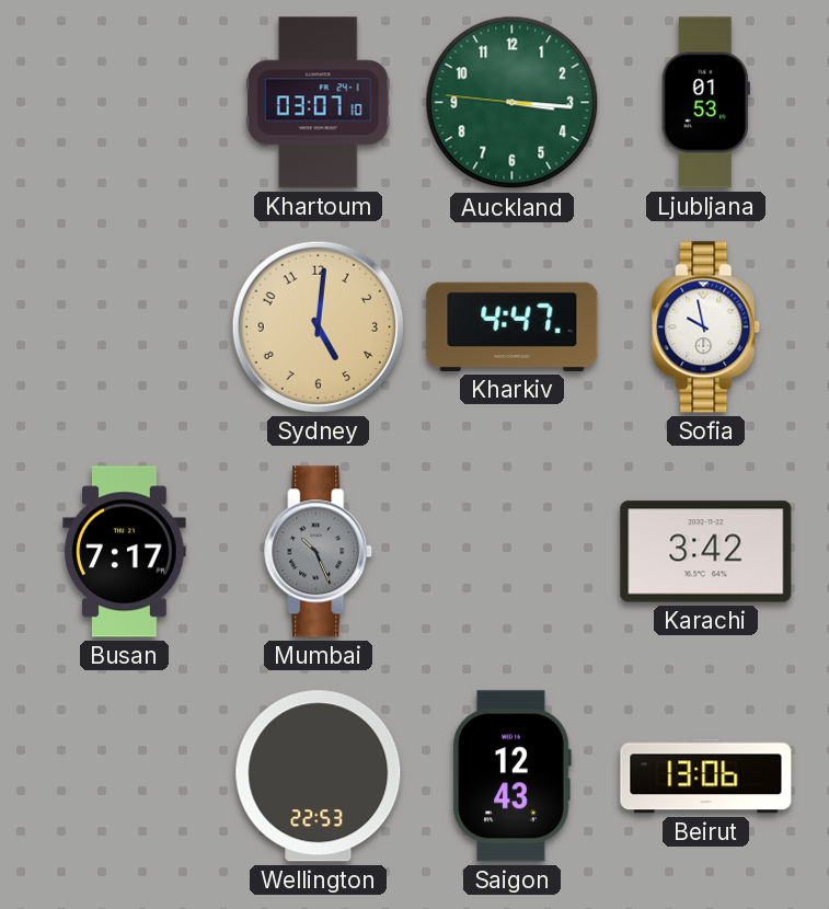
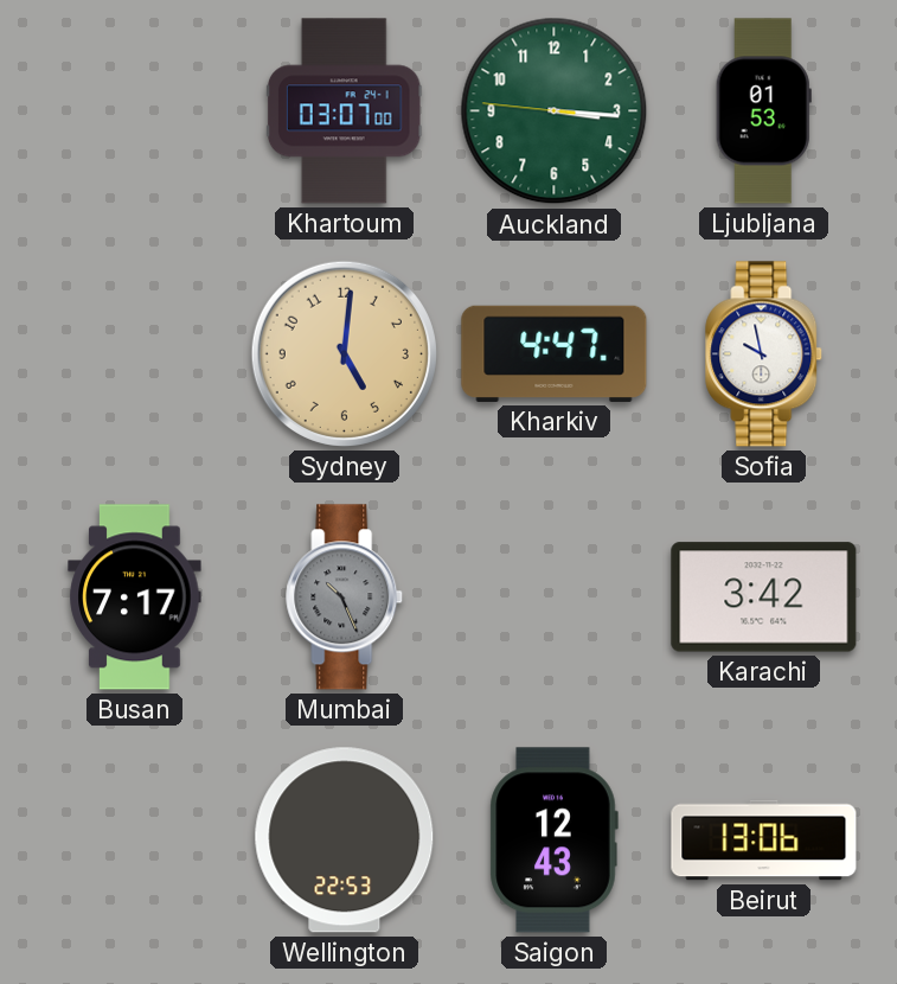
Khartoum: 03:07:10 -> 03:07:00 (344, 111)
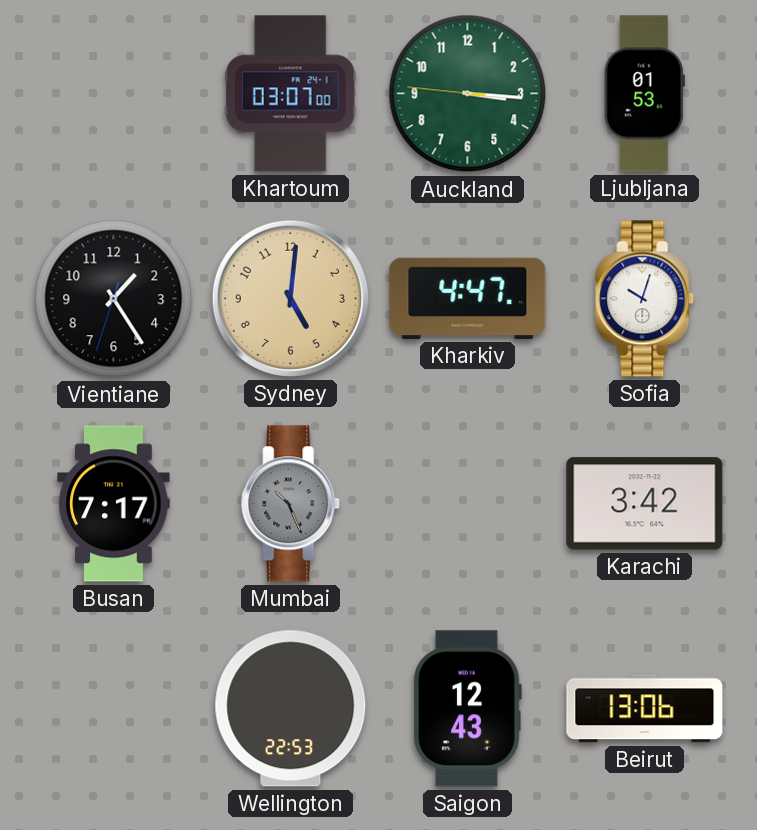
Vientiane: none -> 1:24 (114, 299)
Sofia: 9:58 -> 10:03 (645, 299)
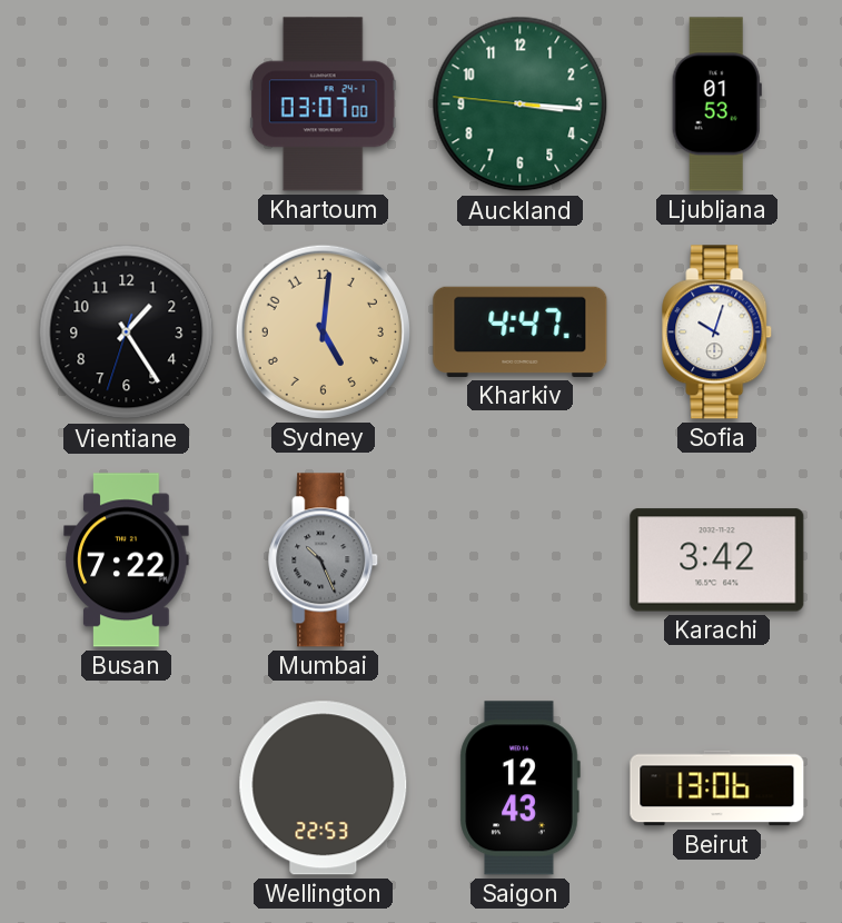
Busan: 7:17 -> 7:22 (127, 560)
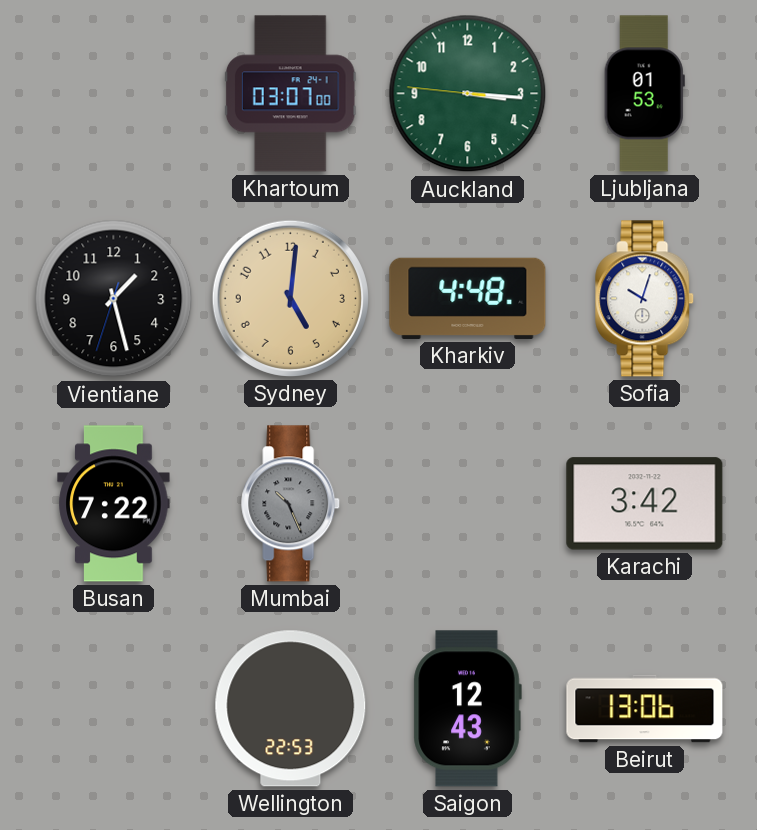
Vientiane: 1:24 -> 1:27 (114, 299)
Kharkiv: 4:47 -> 4:48 (468, 298)
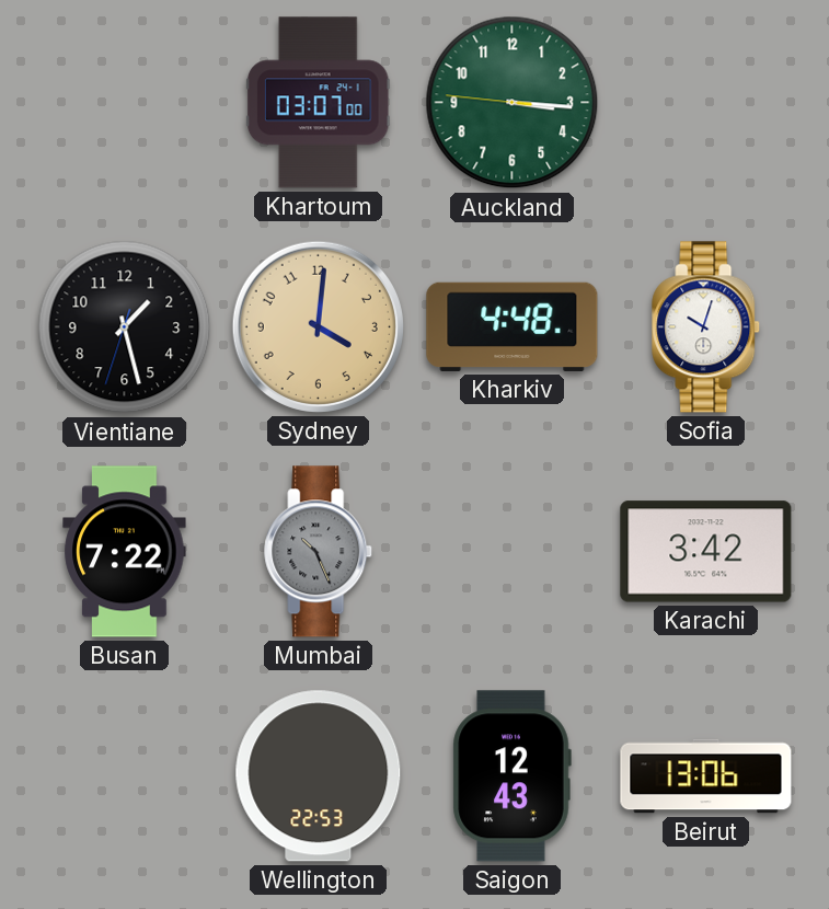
Ljubljana: 01:53 -> none (644, 94)
Sydney: 5:01 -> 4:01 (318, 326)
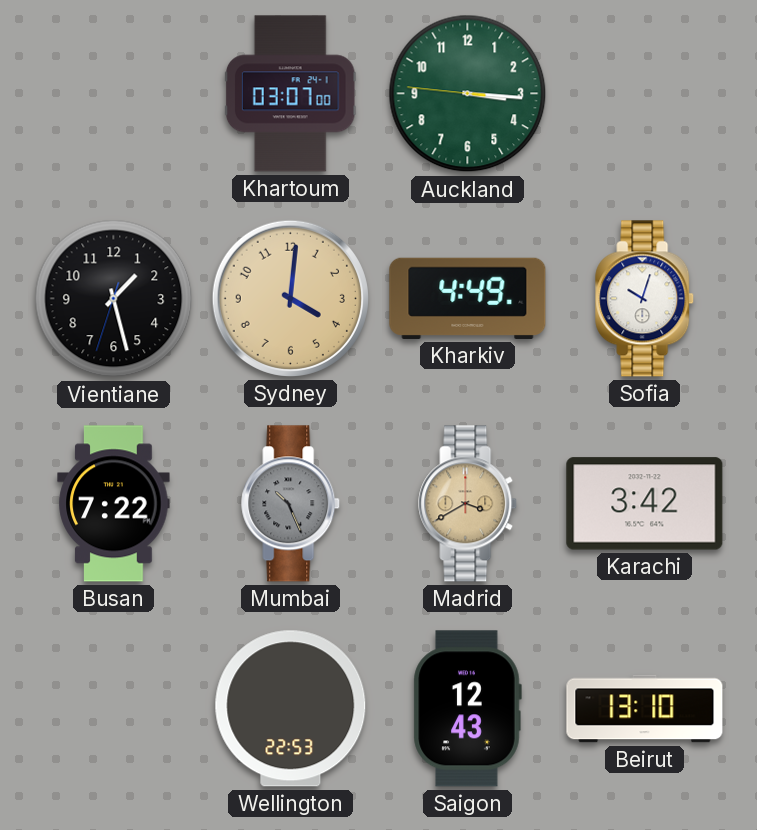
Kharkiv: 4:48 -> 4:49 (468, 298)
Madrid: none -> 3:40 (468, 504)
Beirut: 13:06 -> 13:10 (645, 709)
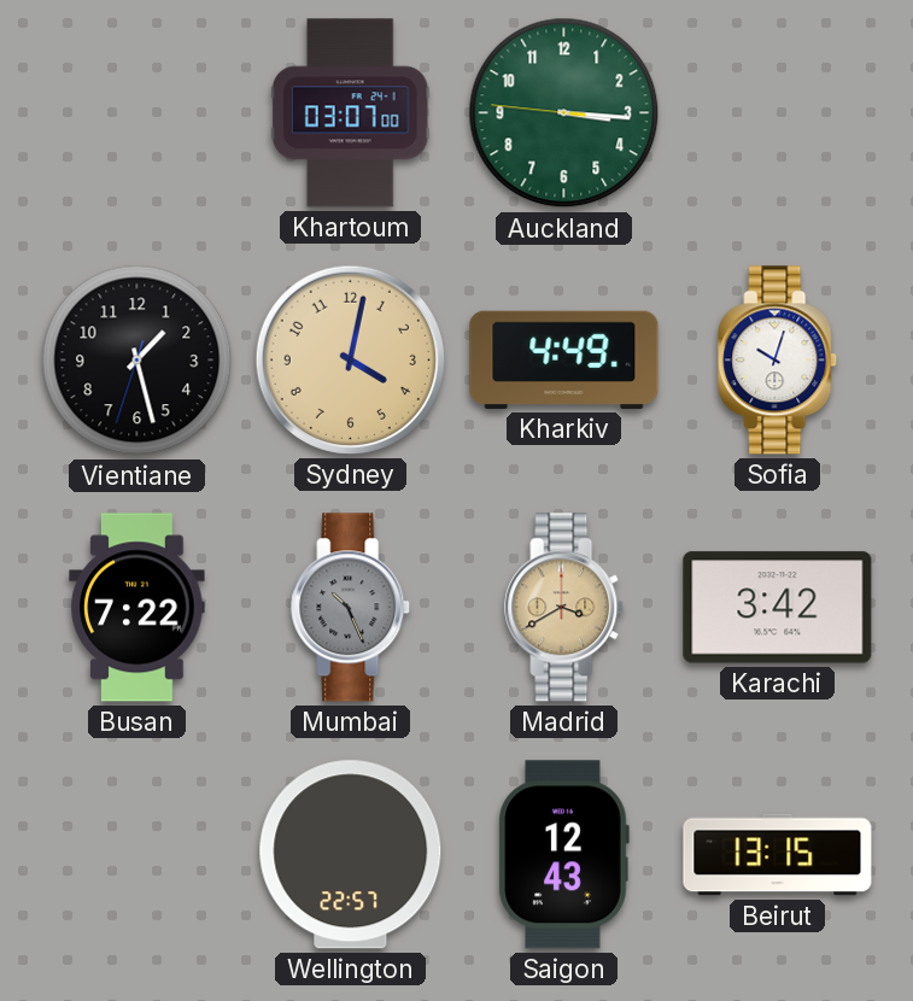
Sydney: 4:01 -> 4:02 (350, 359)
Wellington: 22:53 -> 22:57 (351, 855)
Beirut: 13:10 -> 13:15 (778, 855)
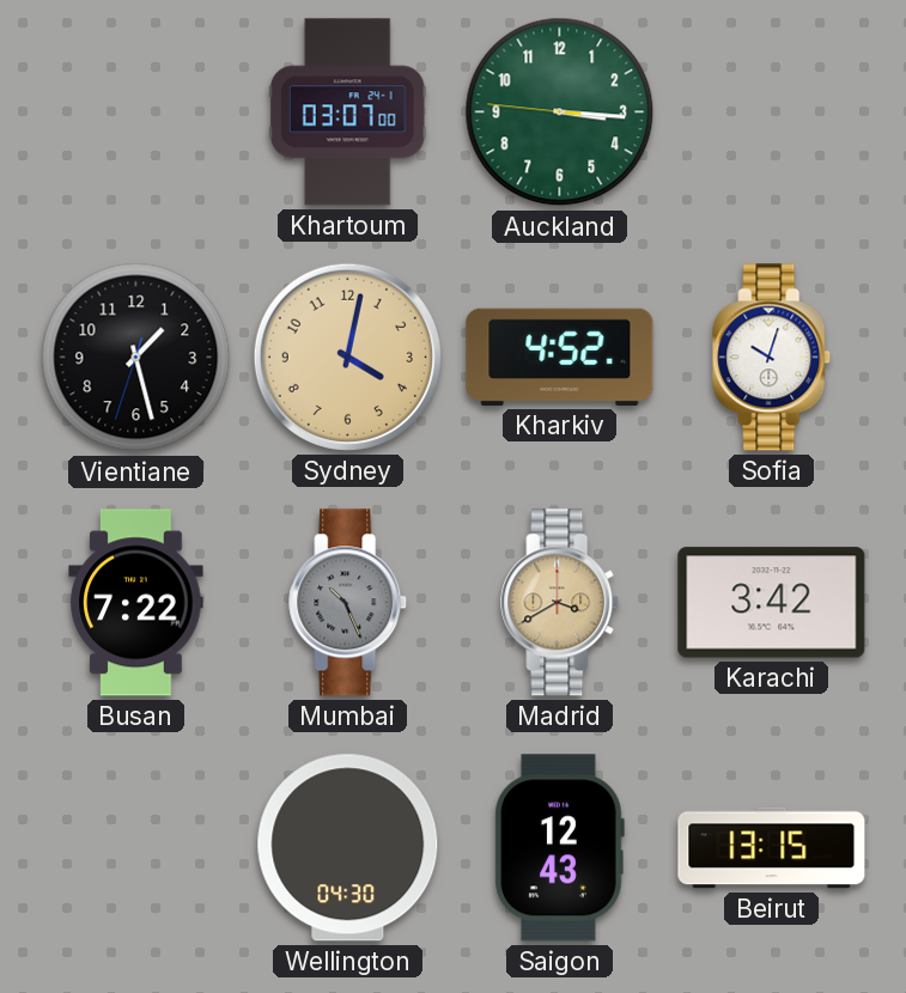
Kharkiv: 4:49 -> 4:52 (560, 357)
Wellington: 22:57 -> 04:30 (348, 848)
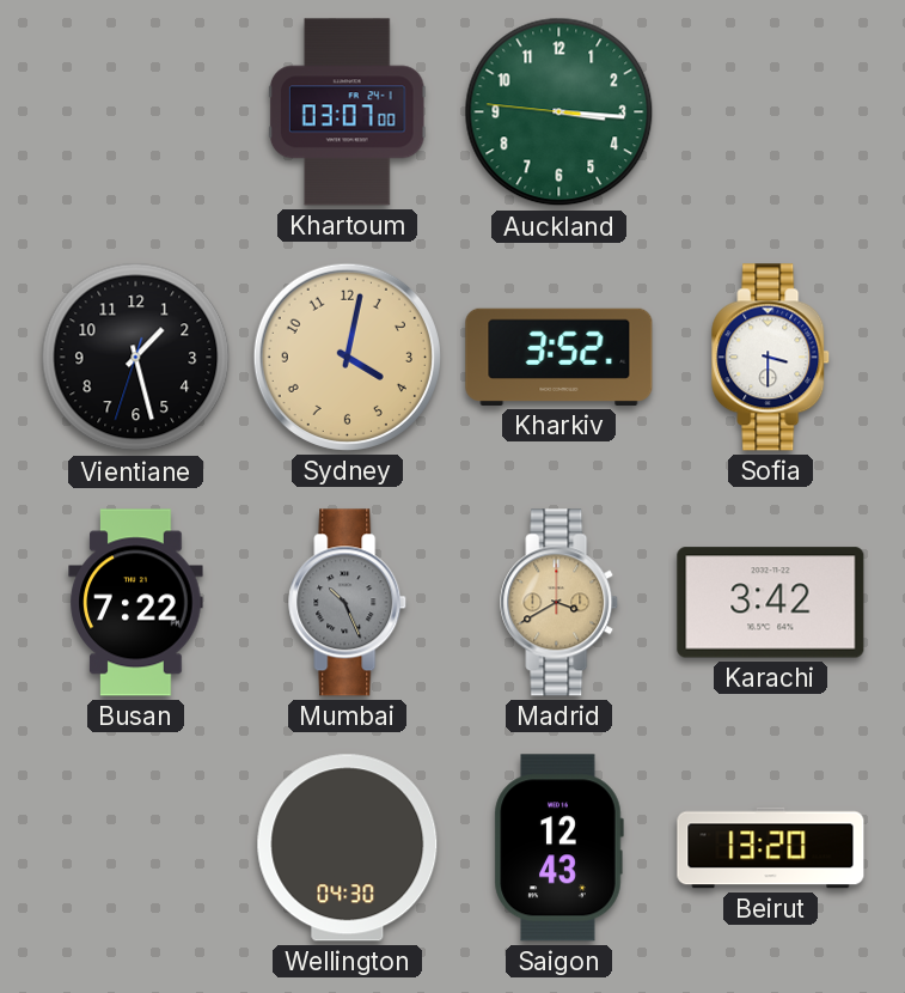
Kharkiv: 4:52 -> 3:52 (559, 357)
Sofia: 10:03 -> 3:30 (771, 358)
Beirut: 13:15 -> 13:20 (771, 848)
